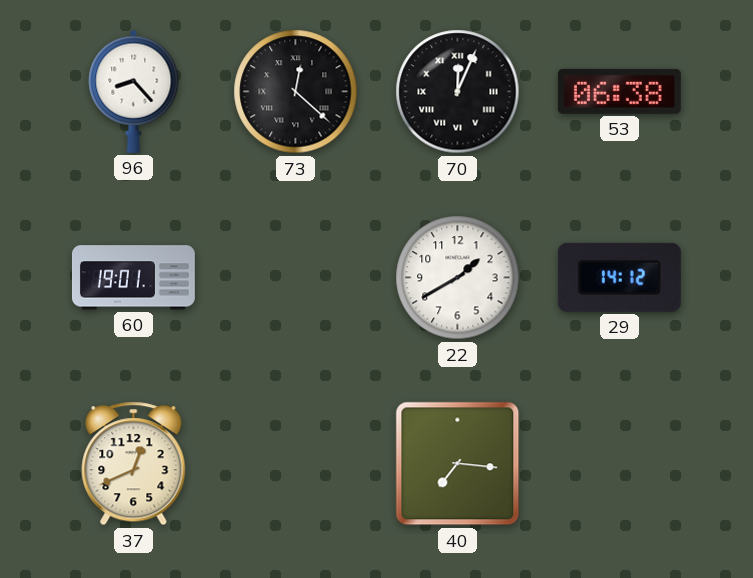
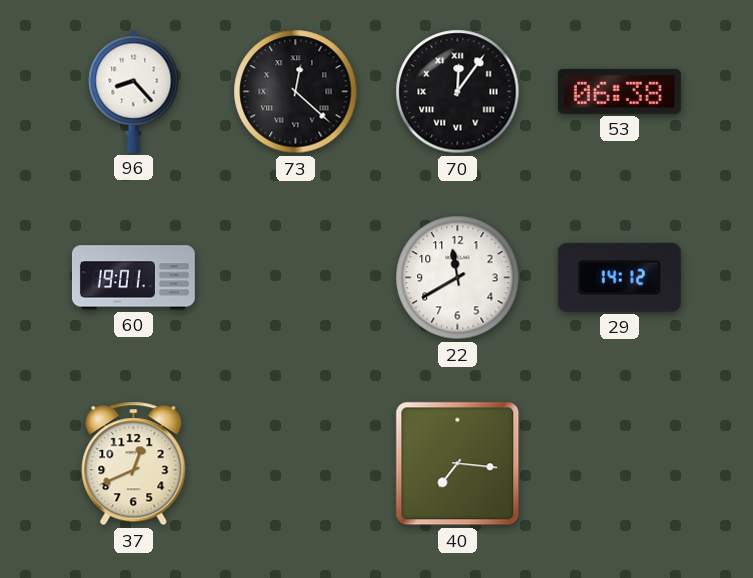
70: 12:04 -> 12:06 (458, 92)
22: 1:40 -> 11:40 (458, 278)
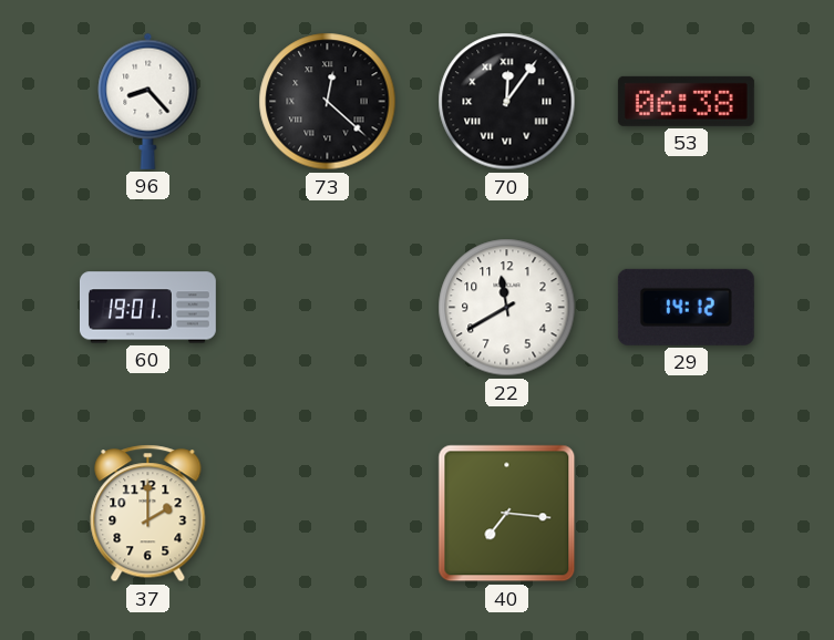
37: 12:41 -> 2:00 (148, 514)
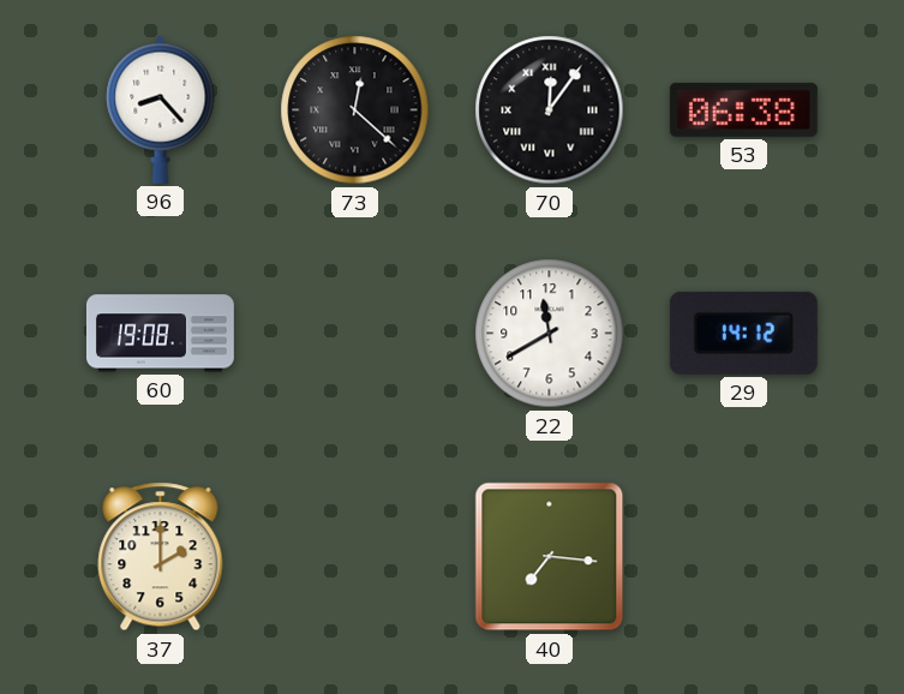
60: 19:01 -> 19:08 (160, 334)
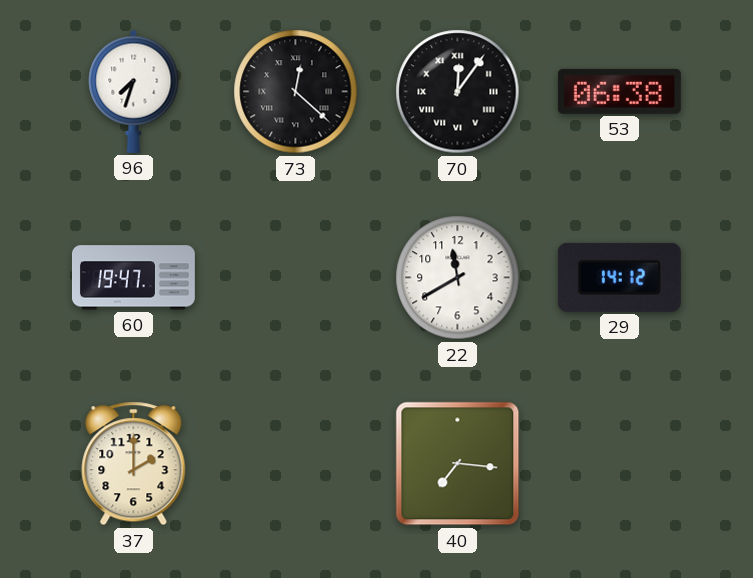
96: 8:23 -> 7:33 (134, 91)
60: 19:08 -> 19:47 (133, 278)
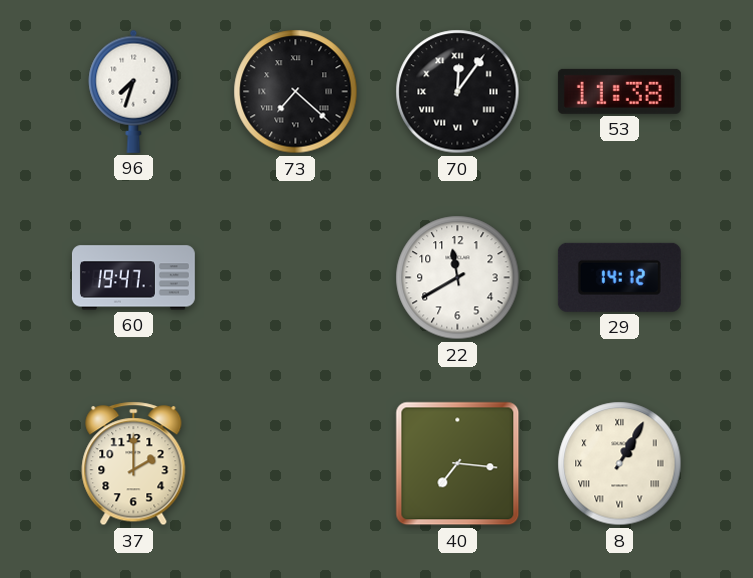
73: 12:22 -> 7:22 (296, 92)
53: 06:38 -> 11:38 (619, 91)
8: none -> 1:05 (620, 464)
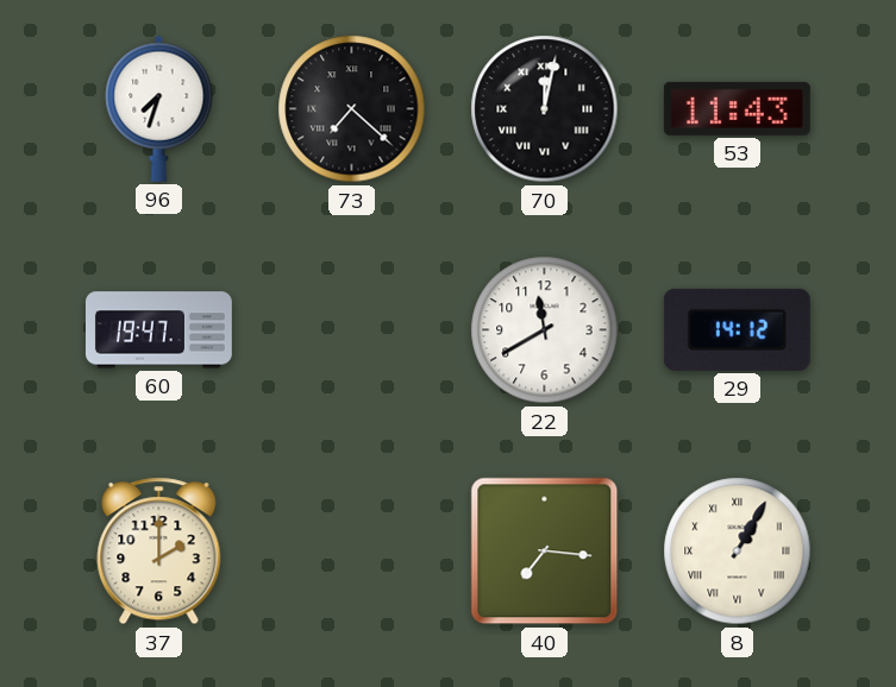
70: 12:06 -> 12:02 (545, 109)
53: 11:38 -> 11:43 (737, 108)
